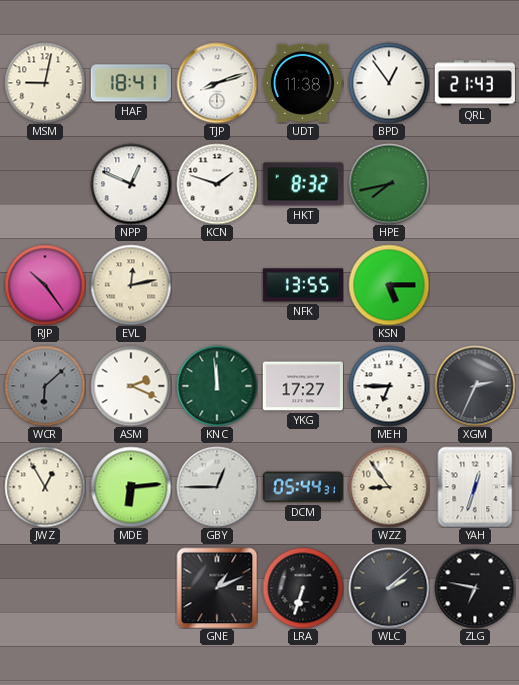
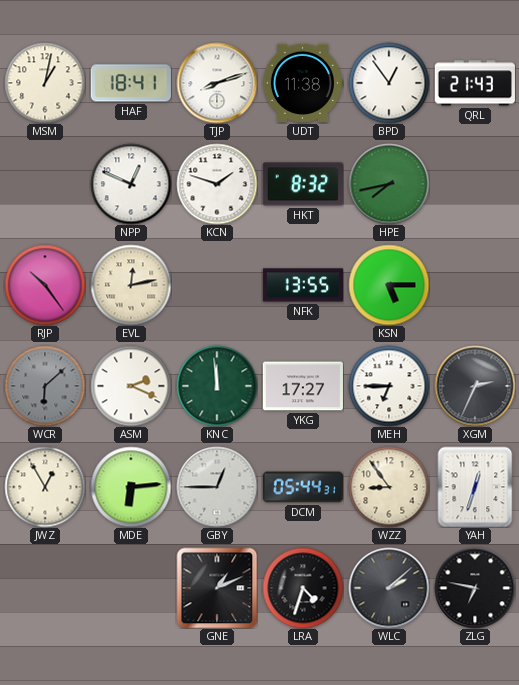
MSM: 9:02 -> 1:02 (45, 83)
LRA: 6:33 -> 4:33 (303, 588)
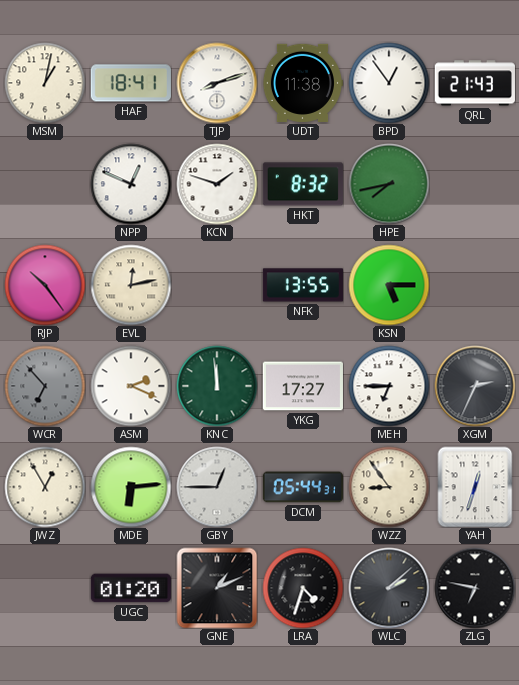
WCR: 6:08 -> 6:53 (45, 386)
UGC: none -> 01:20 (131, 588)
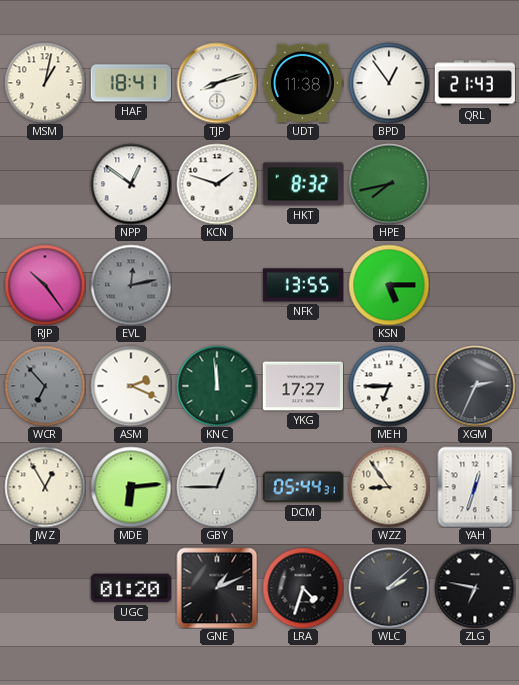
NPP: 12:49 -> 12:51 (131, 184)
EVL dial: cream -> grey (131, 285)
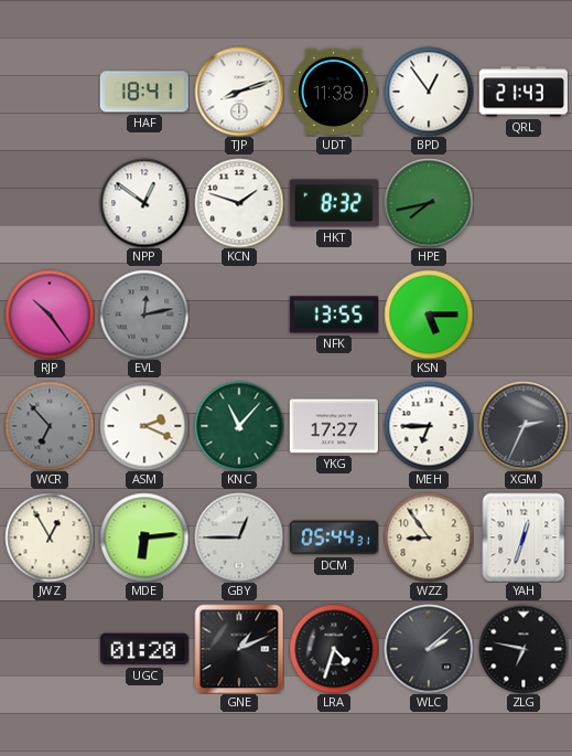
MSM: 1:02 -> none (45, 83)
KNC: 11:59 -> 11:07 (239, 426)
